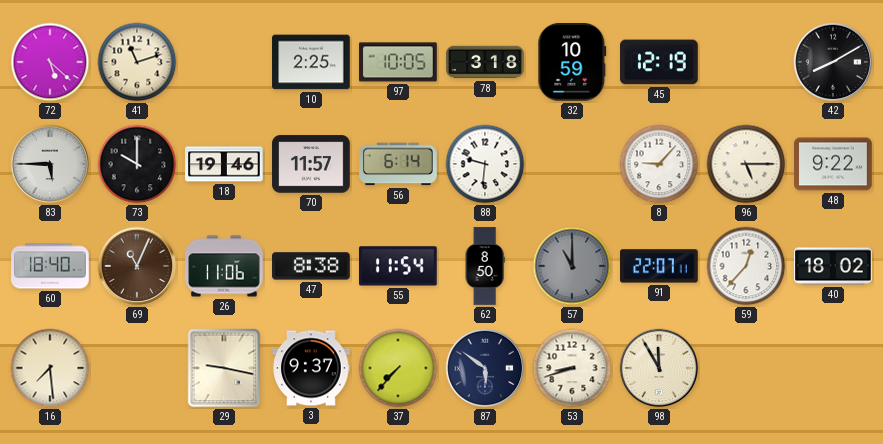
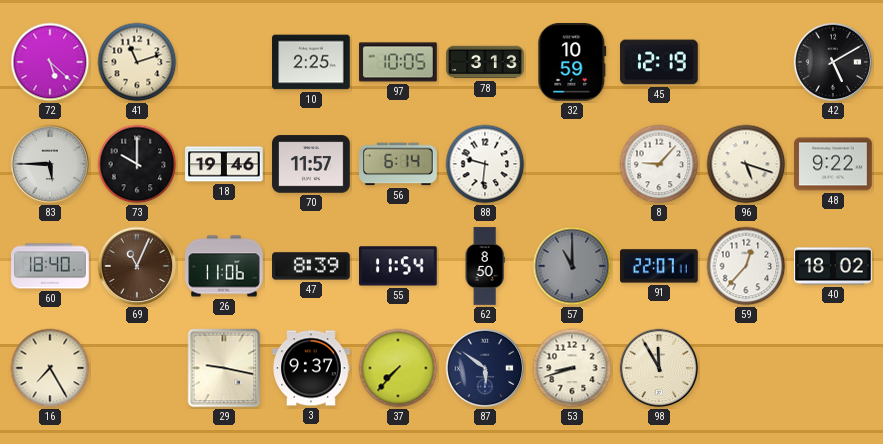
78: 3:18 -> 3:13 (485, 62)
42: 8:10 -> 5:10 (833, 62)
96: 5:15 -> 5:18 (746, 164)
47: 8:38 -> 8:39 (311, 266)
16: 7:29 -> 7:25 (50, 368)
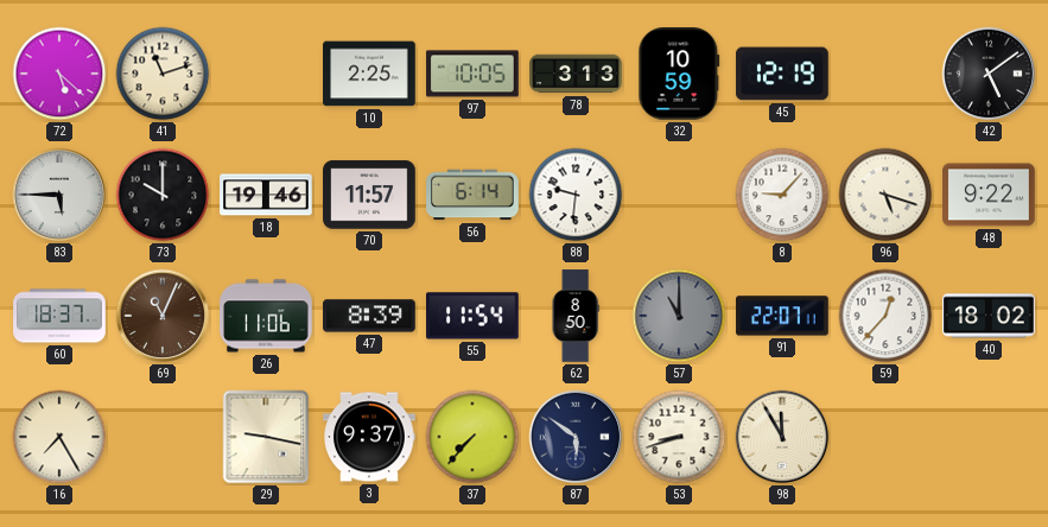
42: 5:10 -> 5:09 (989, 74)
60: 18:40 -> 18:37 (59, 316)
